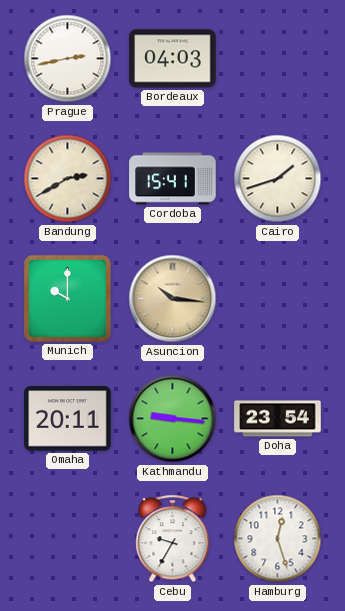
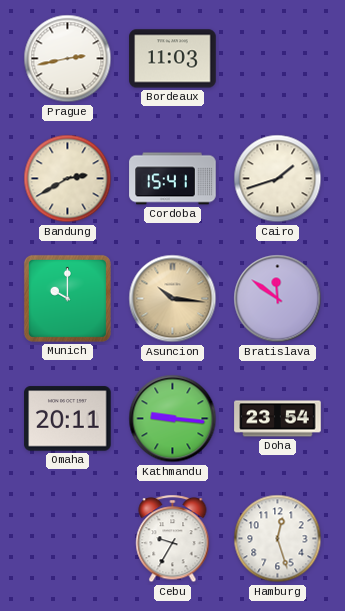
Bordeaux: 04:03 -> 11:03 (173, 59)
Bratislava: none -> 11:51 (278, 299)
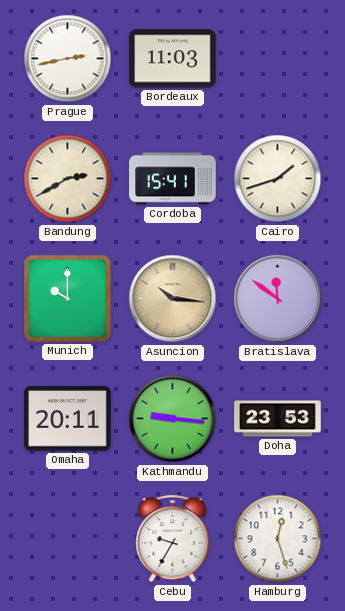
Doha: 23:54 -> 23:53 (278, 419)
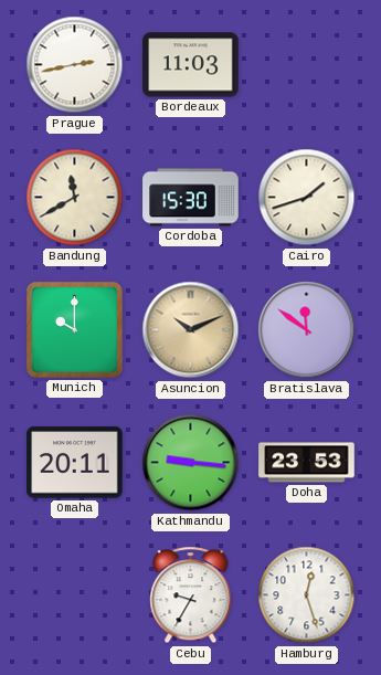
Bandung: 2:40 -> 11:40 (75, 198)
Cordoba: 15:41 -> 15:30 (191, 198)
Asuncion: 10:16 -> 10:11 (191, 330)
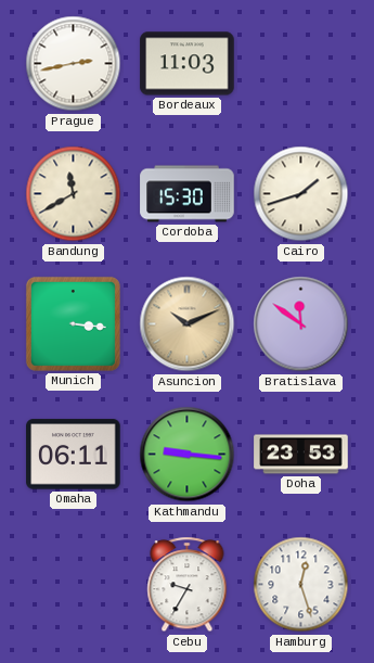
Munich: 10:00 -> 3:16 (73, 323)
Omaha: 20:11 -> 06:11 (74, 455)
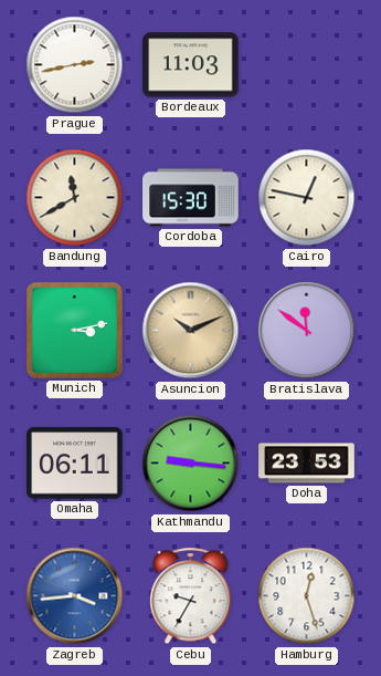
Cairo: 1:42 -> 12:47 (307, 198)
Munich: 3:16 -> 3:13 (74, 330)
Zagreb: none -> 3:44 (75, 596)
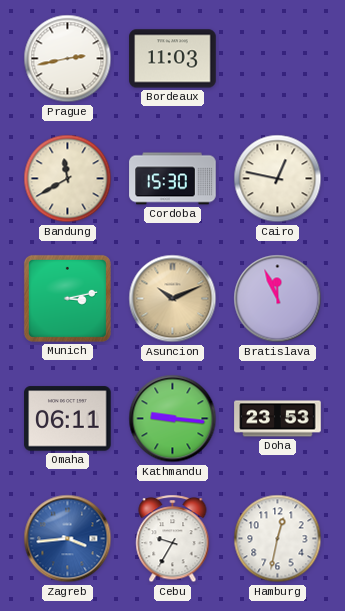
Bratislava: 11:51 -> 11:56 (278, 299)
Hamburg: 12:27 -> 12:32 (278, 539)
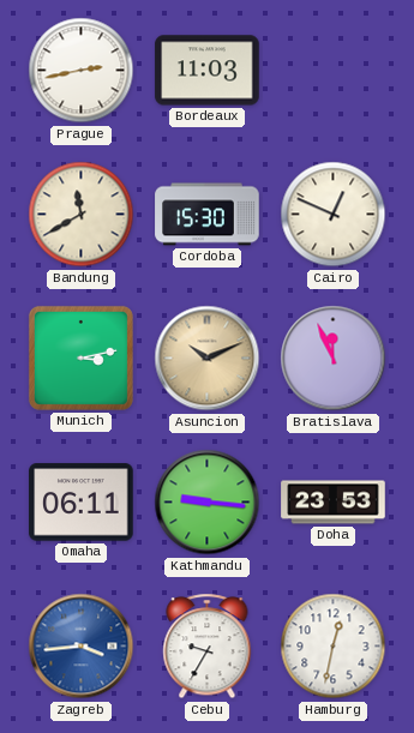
Cairo: 12:47 -> 12:49 (334, 215)
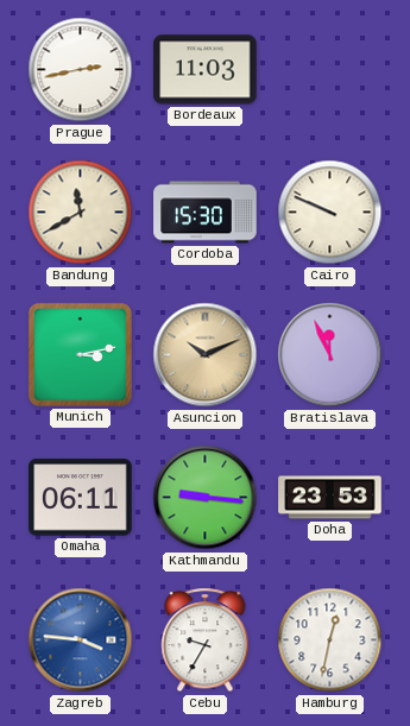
Cairo: 12:49 -> 9:49 (330, 213)
Zagreb: 3:44 -> 3:46 (81, 640)
